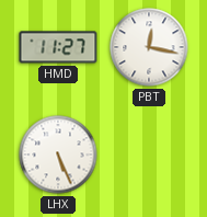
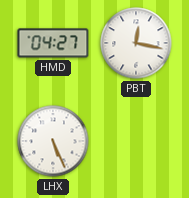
HMD: 11:27 -> 04:27 (53, 43)
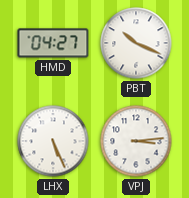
PBT: 12:17 -> 10:19 (136, 43)
VPJ: none -> 3:14 (136, 141)
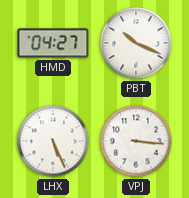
VPJ: 3:14 -> 3:16 (136, 141)
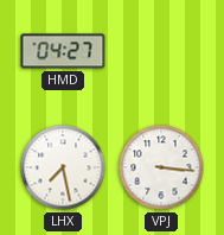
PBT: 10:19 -> none (136, 43)
LHX: 5:26 -> 7:28 (63, 167)
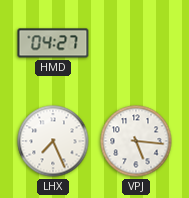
LHX: 7:28 -> 7:26 (53, 141)
VPJ: 3:16 -> 5:16 (136, 141)
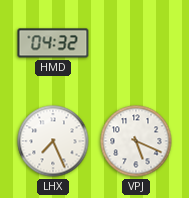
HMD: 04:27 -> 04:32 (53, 43)
VPJ: 5:16 -> 5:19 (136, 141)
